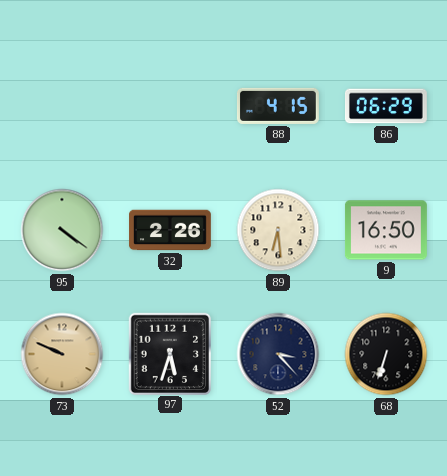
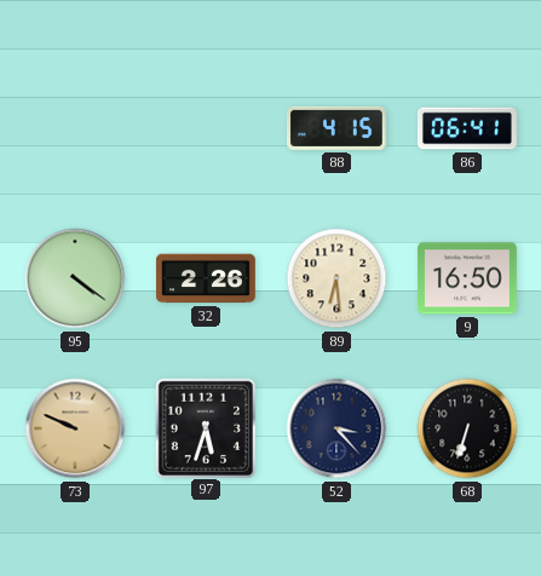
86: 06:29 -> 06:41 (468, 128)
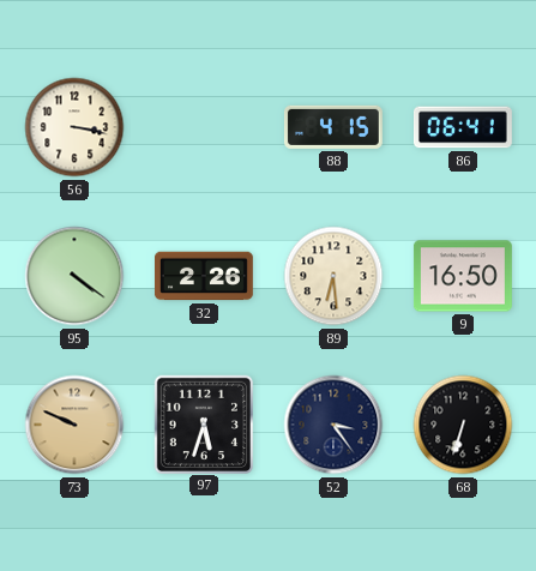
56: none -> 3:17 (74, 127)
52: 3:23 -> 3:24 (333, 425)
